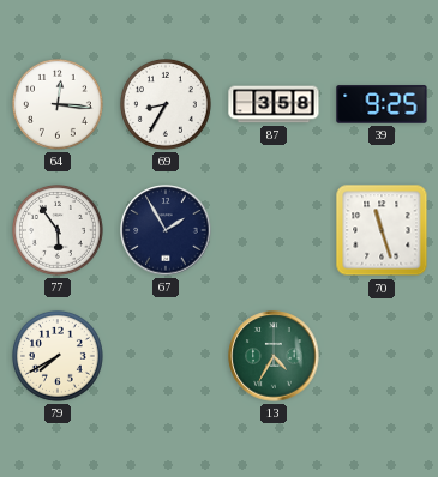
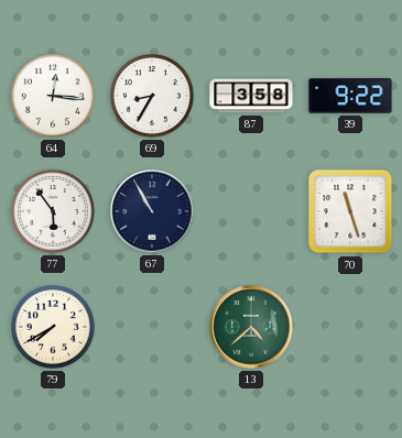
39: 9:25 -> 9:22 (350, 96)
67: 1:55 -> 10:55 (152, 211)
13: 4:35 -> 4:38 (251, 327)
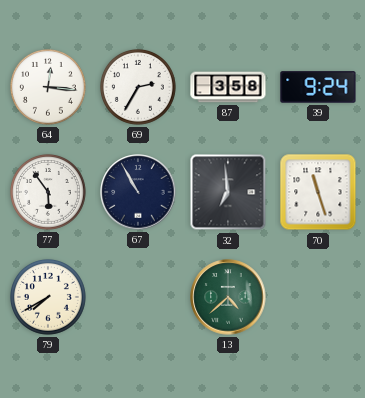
69: 8:35 -> 2:35 (138, 87)
39: 9:22 -> 9:24 (318, 87)
32: none -> 6:59 (228, 192)
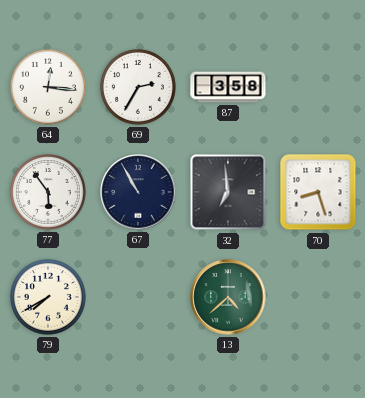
39: 9:24 -> none (318, 87)
70: 11:27 -> 8:27 (318, 192)
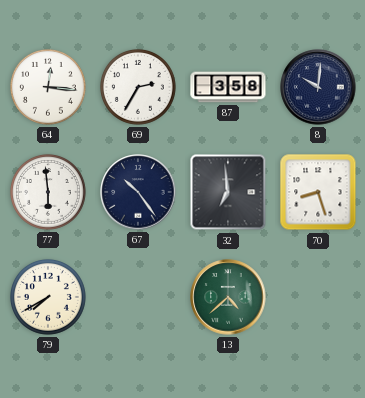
8: none -> 10:01 (318, 87)
77: 5:54 -> 5:59 (48, 192)
67: 10:55 -> 10:24 (138, 192)
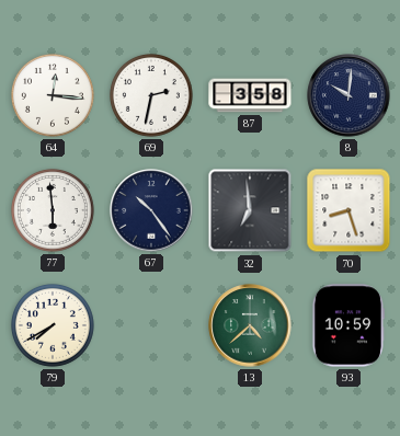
69: 2:35 -> 2:32 (151, 95)
93: none -> 10:59 (347, 325)
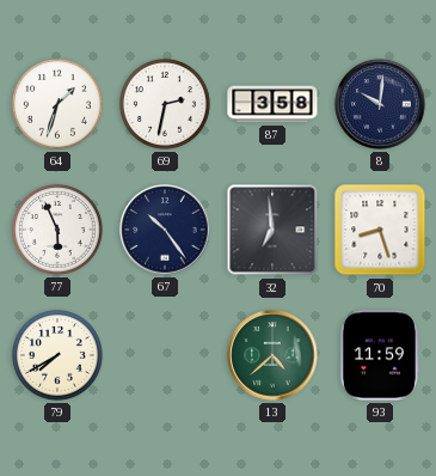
64: 12:16 -> 1:33 (57, 104)
77: 5:59 -> 5:56 (57, 230)
93: 10:59 -> 11:59 (379, 355)
